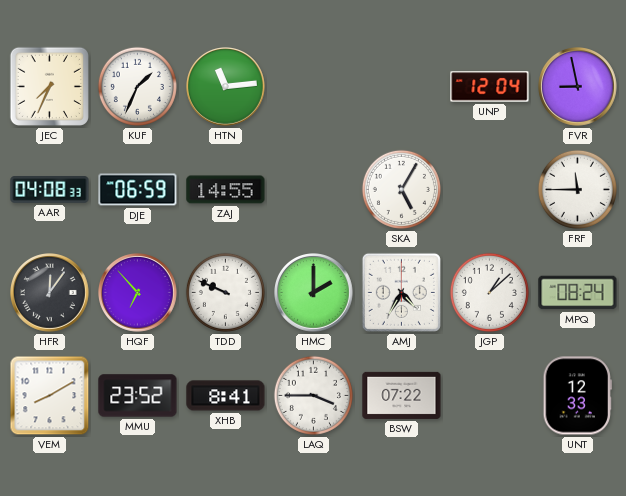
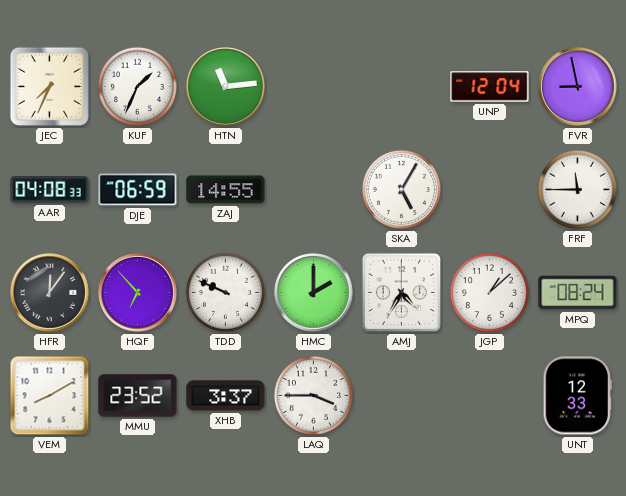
XHB: 8:41 -> 3:37 (226, 396)
BSW: 07:22 -> none (402, 395)
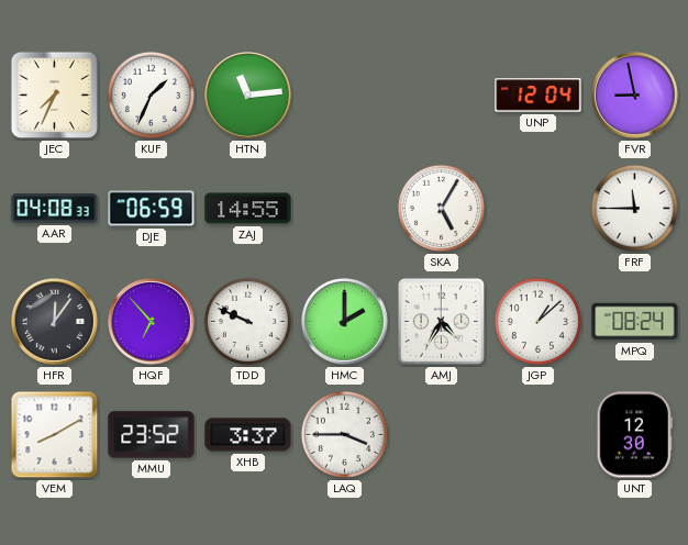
UNT: 12:33 -> 12:30 (634, 435)
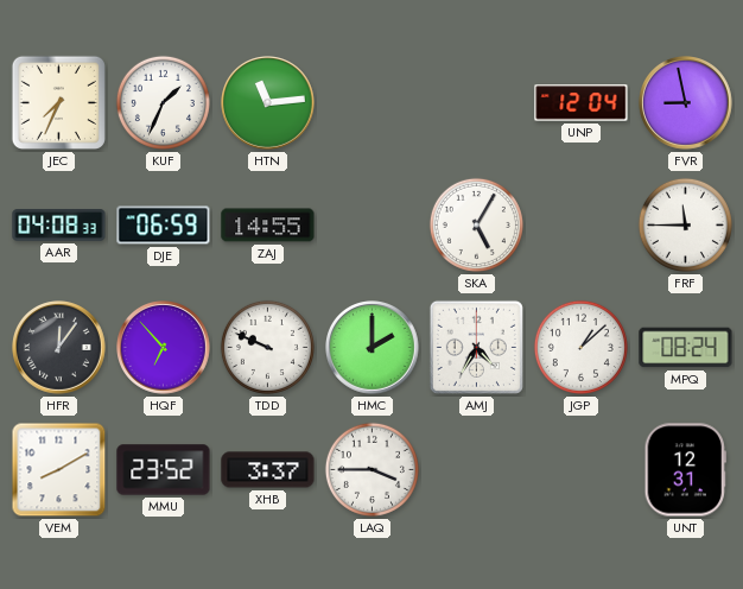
UNT: 12:30 -> 12:31 (685, 470)
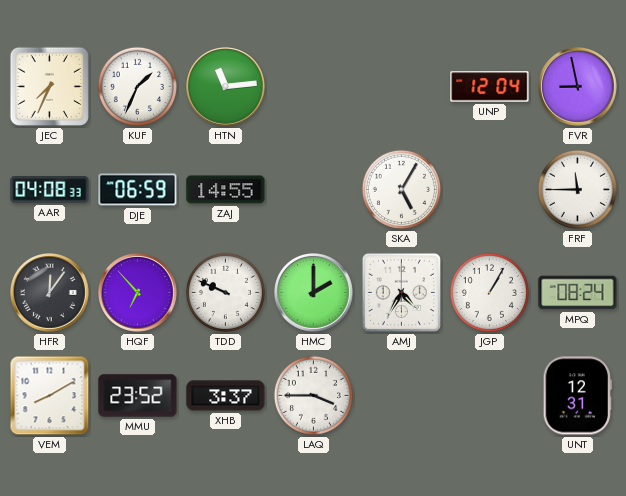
JGP: 1:08 -> 1:05 (489, 292)
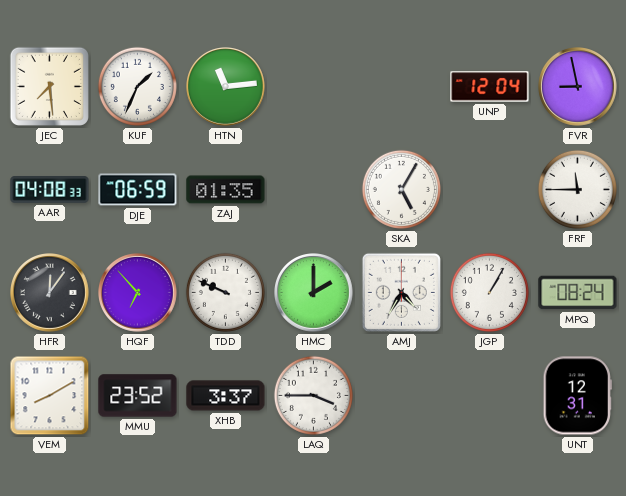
JEC: 7:34 -> 7:29 (49, 86)
ZAJ: 14:55 -> 01:35 (226, 190)
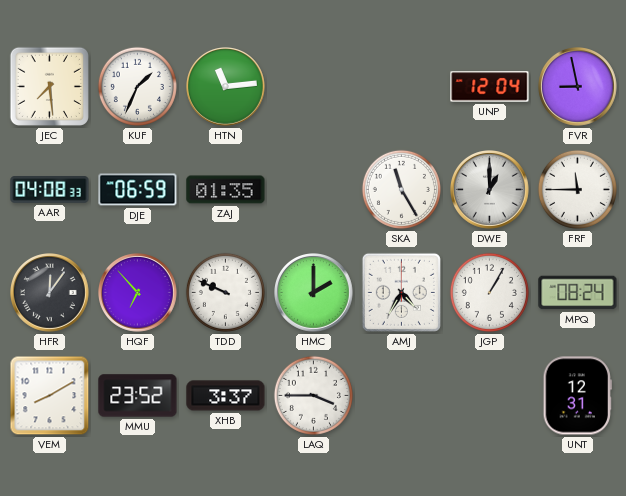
SKA: 5:05 -> 11:25 (401, 189)
DWE: none -> 1:00 (490, 190)
